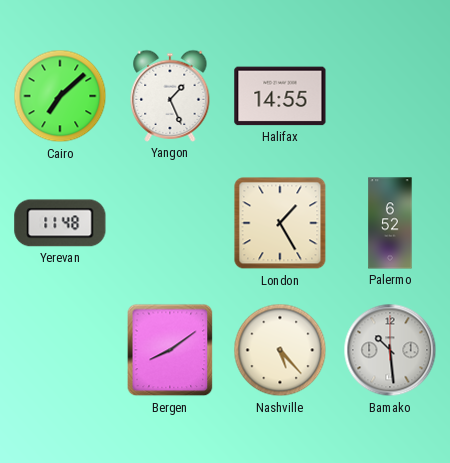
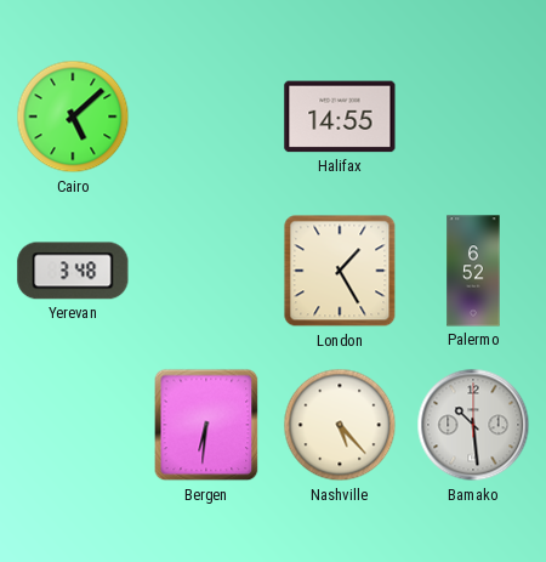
Cairo: 7:08 -> 5:08 (73, 117)
Yangon: 1:26 -> none (170, 96)
Yerevan: 11:48 -> 3:48 (73, 271)
Bergen: 8:09 -> 6:31 (206, 425)
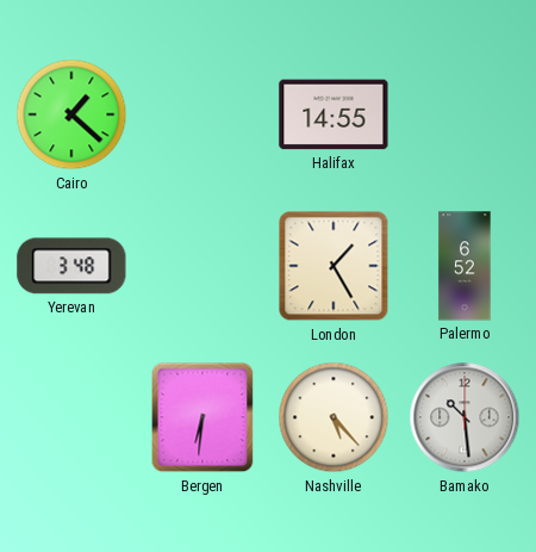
Cairo: 5:08 -> 1:22 (71, 114)
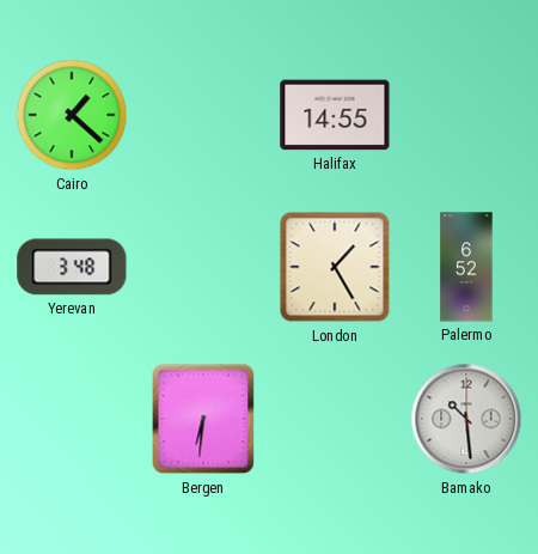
Nashville: 5:23 -> none (334, 417)
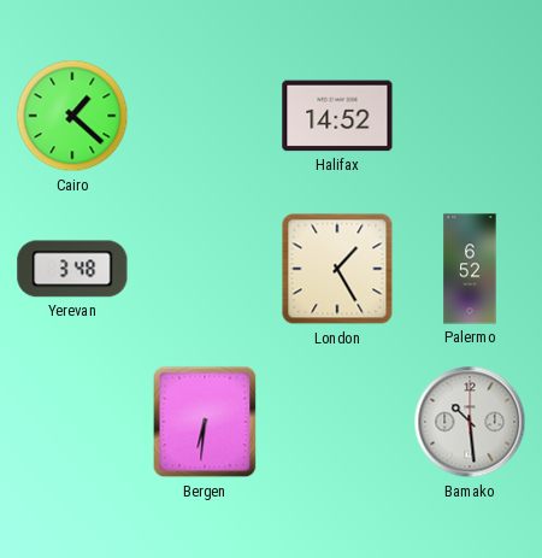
Halifax: 14:55 -> 14:52 (337, 116)
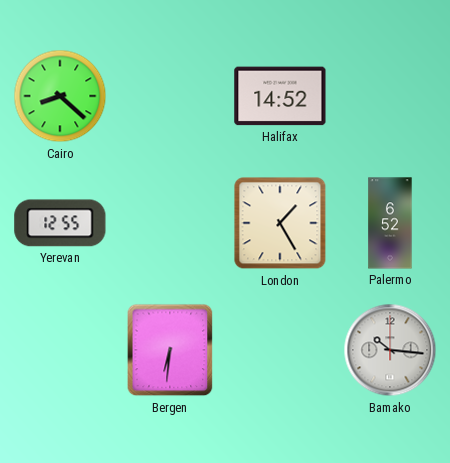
Cairo: 1:22 -> 8:22 (60, 96)
Yerevan: 3:48 -> 12:55 (60, 223)
Bamako: 10:29 -> 10:16 (390, 350)
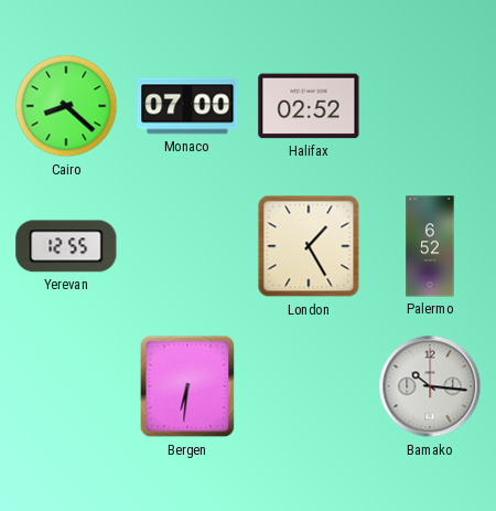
Monaco: none -> 07:00 (187, 106)
Halifax: 14:52 -> 02:52 (309, 106)
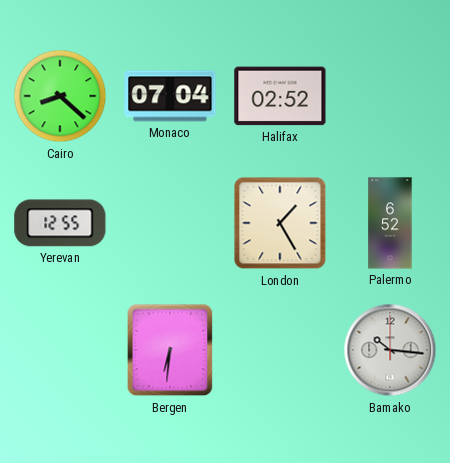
Monaco: 07:00 -> 07:04 (170, 96)
